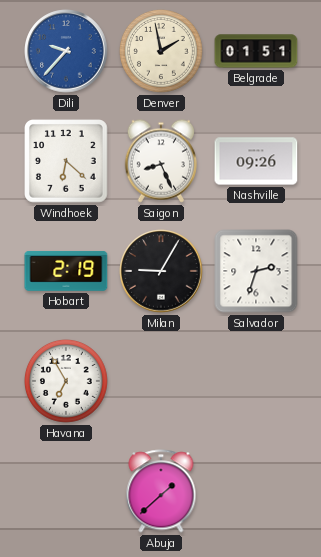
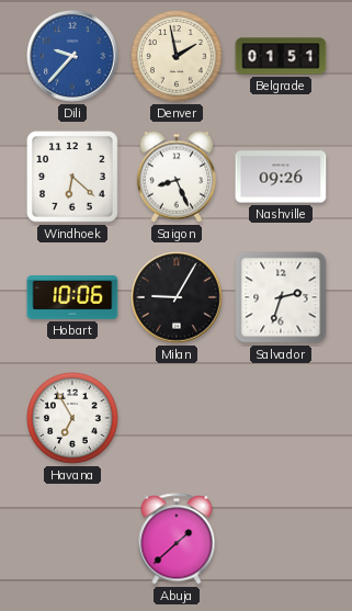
Hobart: 2:19 -> 10:06 (72, 297)
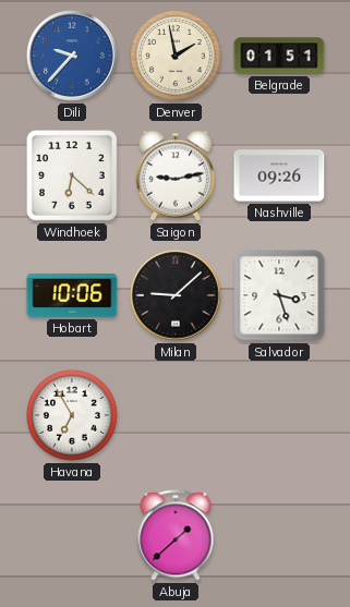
Saigon: 8:26 -> 9:13 (174, 175)
Milan: 9:05 -> 9:08 (176, 295)
Salvador: 2:33 -> 3:27 (279, 295)
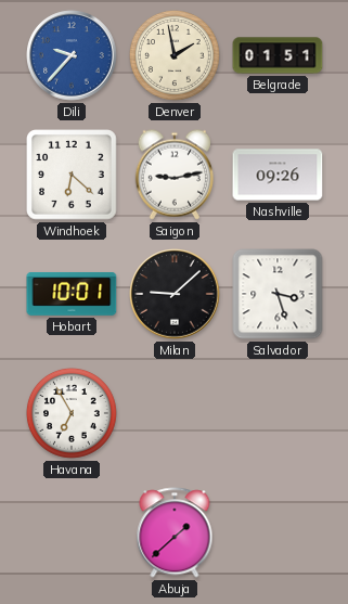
Hobart: 10:06 -> 10:01 (72, 294)
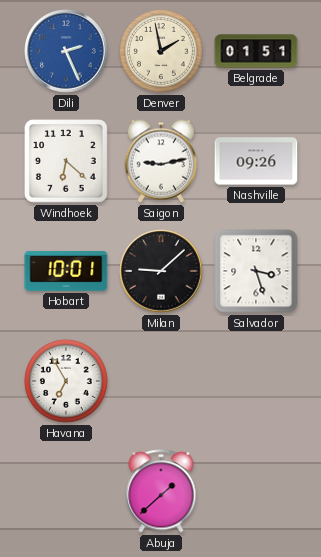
Dili: 9:37 -> 2:26 (66, 51)
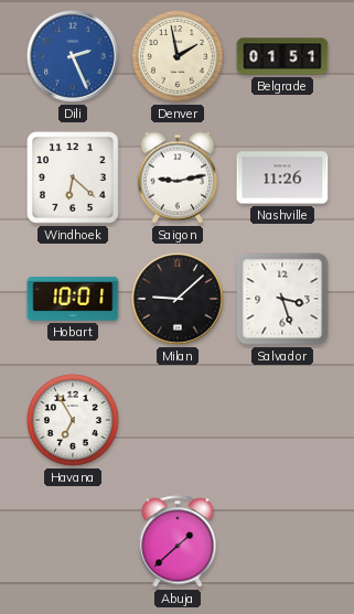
Nashville: 09:26 -> 11:26 (282, 177)
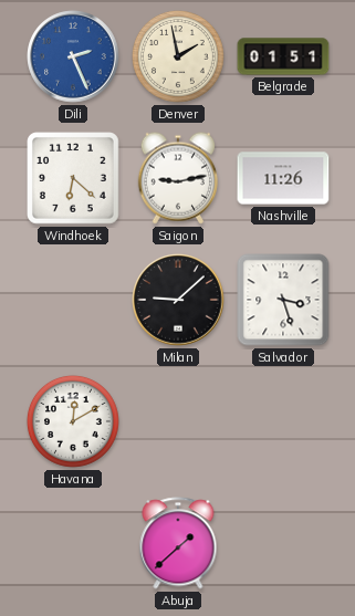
Hobart: 10:01 -> none (73, 299)
Havana: 6:55 -> 12:10 (73, 421)
